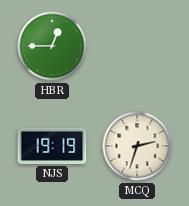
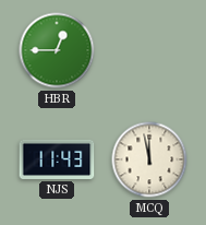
NJS: 19:19 -> 11:43 (57, 159)
MCQ: 2:33 -> 11:58 (149, 159)
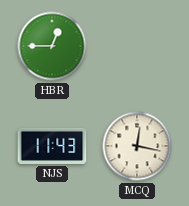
MCQ: 11:58 -> 12:17 (137, 146)
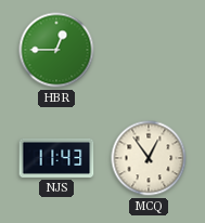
MCQ: 12:17 -> 12:54 (149, 158)
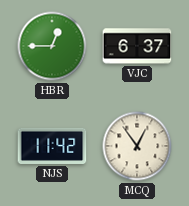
VJC: none -> 6:37 (137, 46)
NJS: 11:43 -> 11:42 (52, 146)
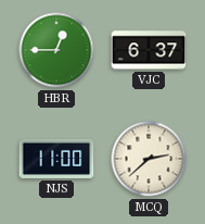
NJS: 11:42 -> 11:00 (56, 159)
MCQ: 12:54 -> 2:38 (149, 159)
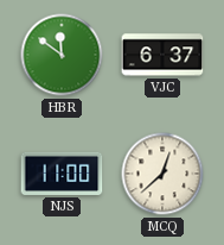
HBR: 12:45 -> 11:51 (62, 55)
MCQ: 2:38 -> 12:38 (162, 174)
